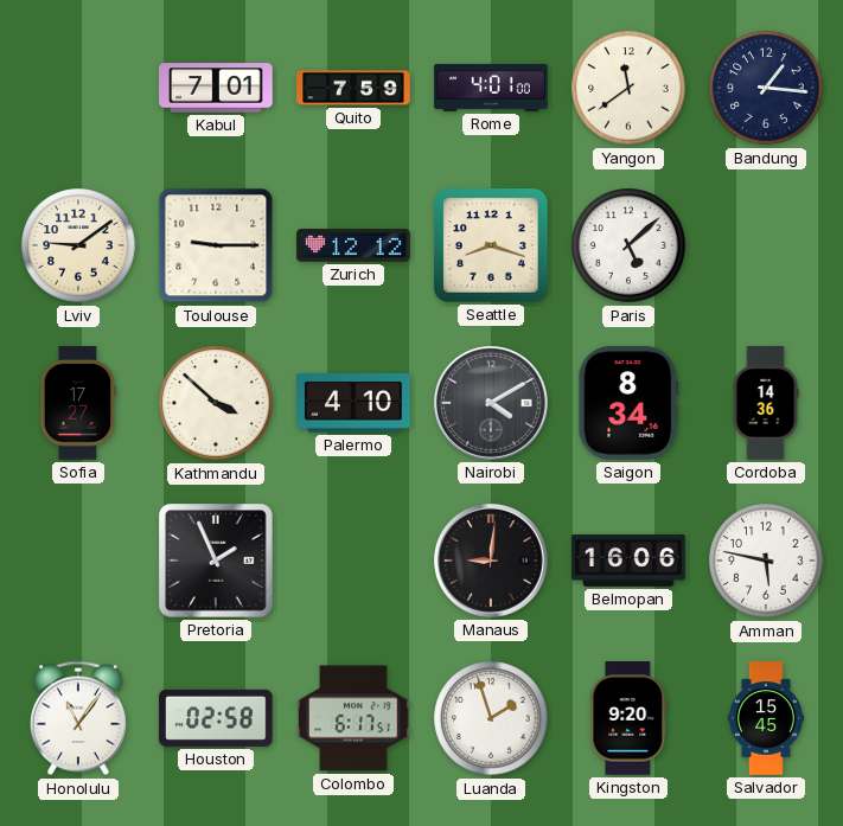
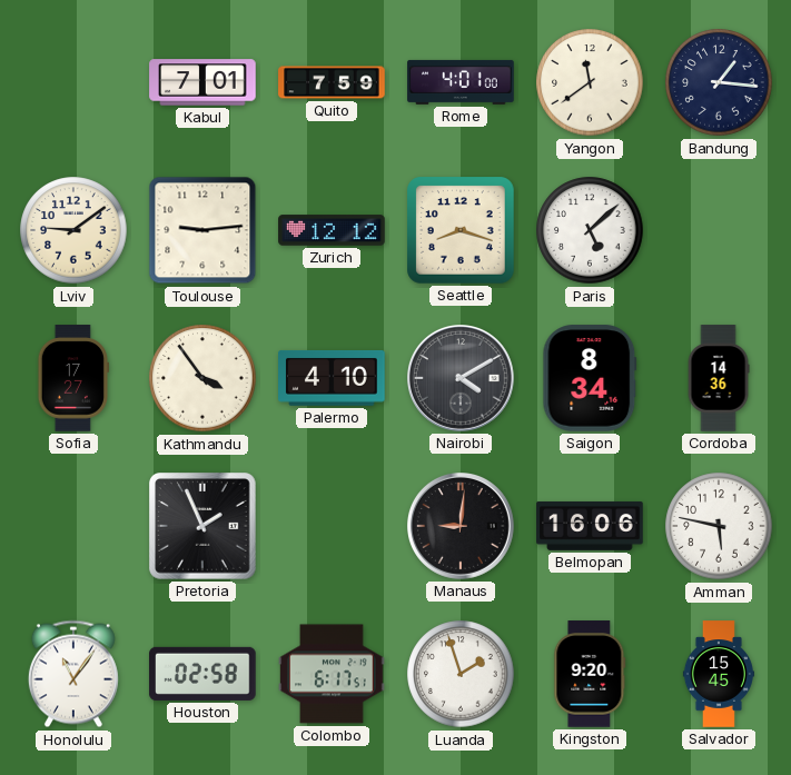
Toulouse: 9:15 -> 9:14 (202, 230)
Kathmandu: 3:52 -> 3:54 (202, 378)
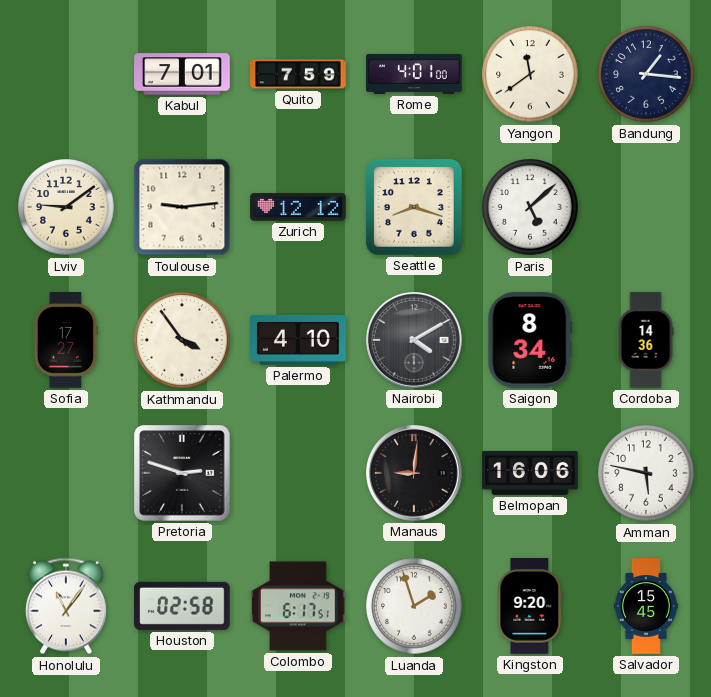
Pretoria: 1:56 -> 2:48 (183, 474)
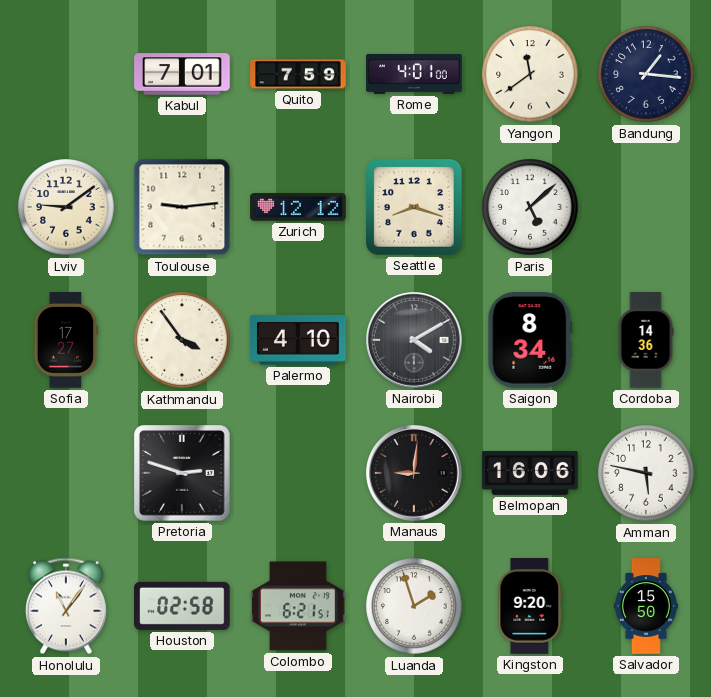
Colombo: 6:17 -> 6:21 (298, 606)
Salvador: 15:45 -> 15:50 (646, 606)
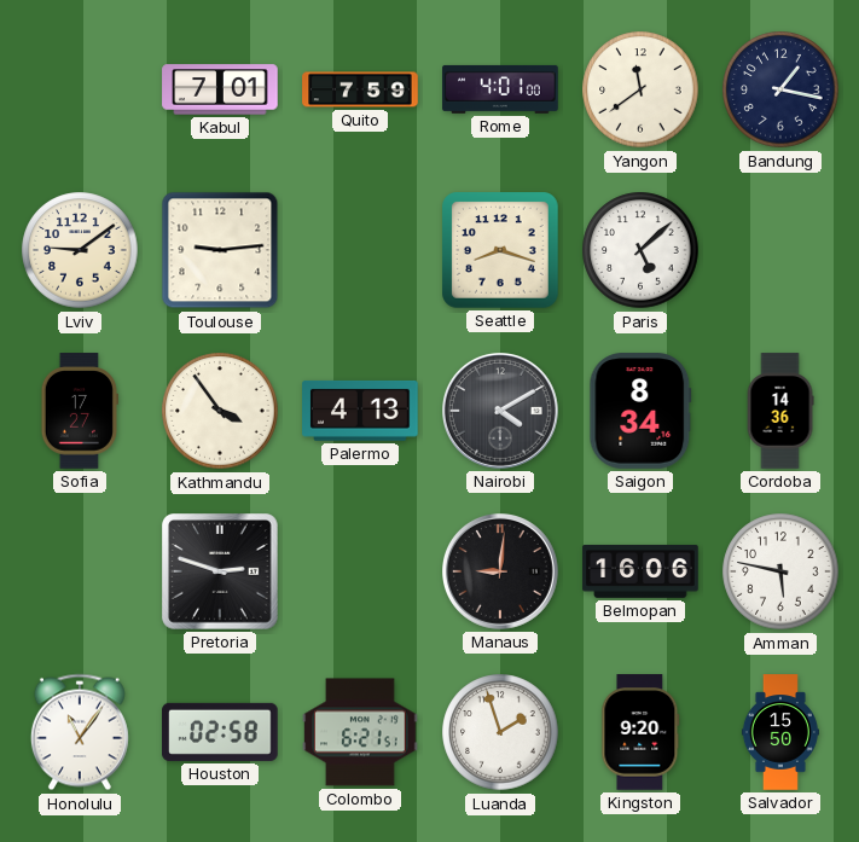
Bandung: 1:16 -> 1:17 (780, 89)
Zurich: 12:12 -> none (298, 207)
Palermo: 4:10 -> 4:13 (360, 411)
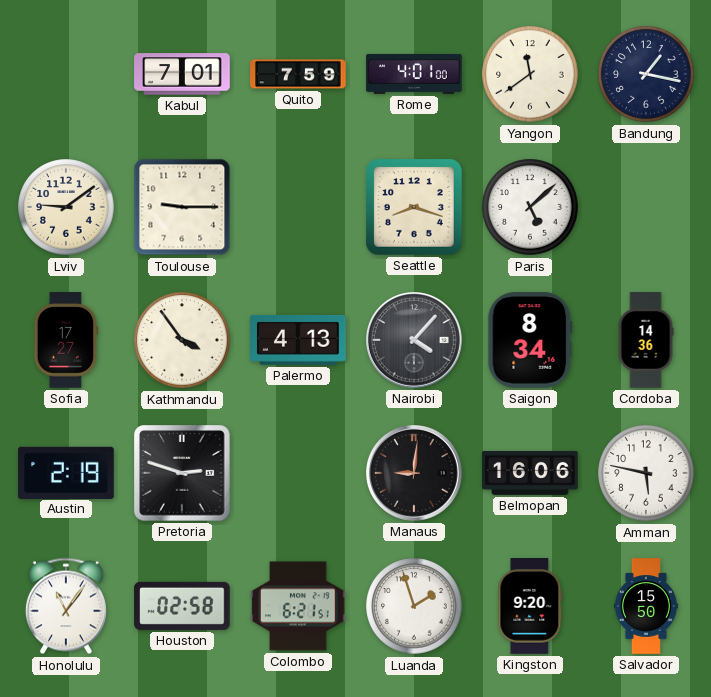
Toulouse: 9:14 -> 9:15 (182, 207)
Nairobi: 4:10 -> 4:07 (415, 341)
Austin: none -> 2:19 (66, 472)
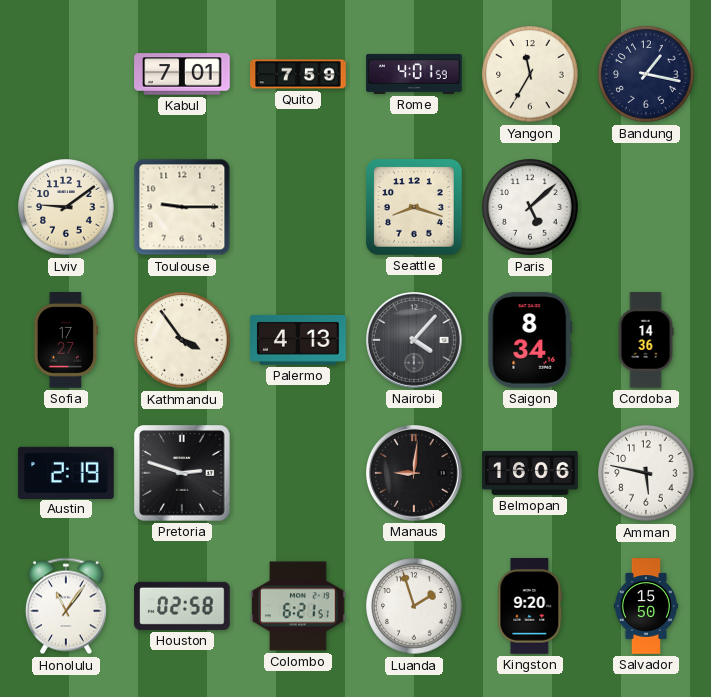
Rome: 4:01:00 -> 4:01:59 (414, 74)
Yangon: 11:39 -> 11:35 (530, 74)
